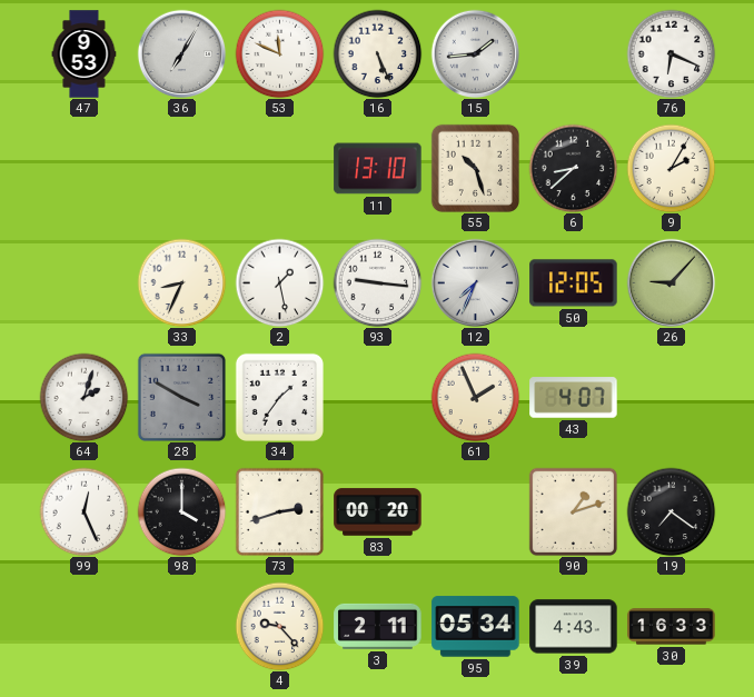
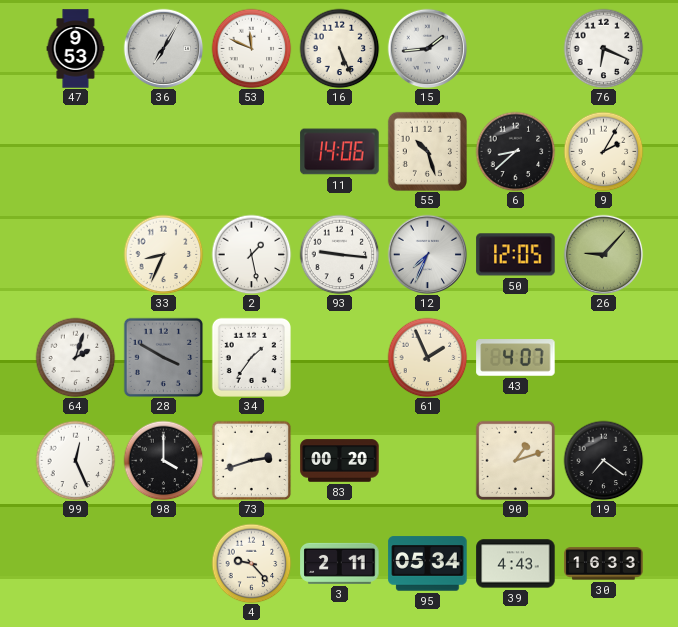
11: 13:10 -> 14:06 (340, 152)
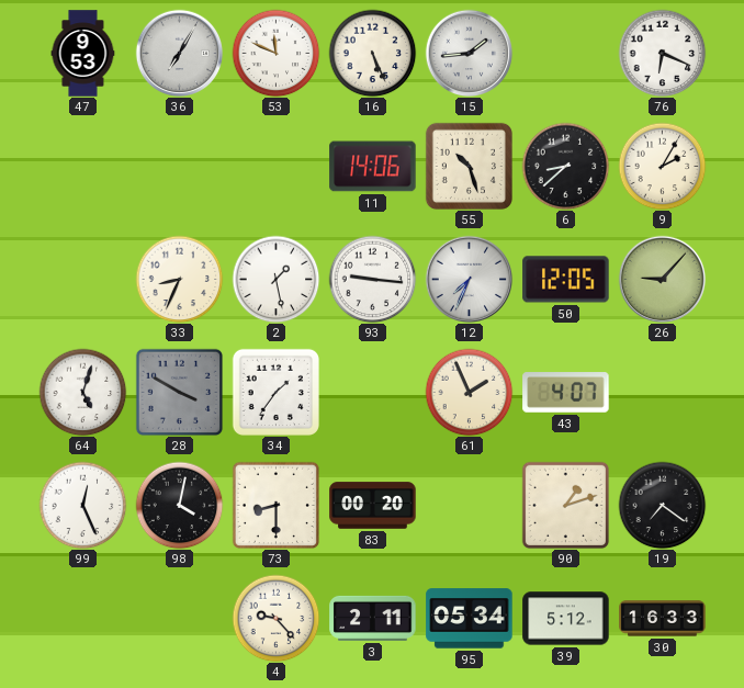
64: 2:03 -> 5:03 (82, 392)
98: 4:00 -> 4:02 (179, 505)
73: 2:42 -> 8:30 (275, 505)
39: 4:43 -> 5:12 (566, 619)
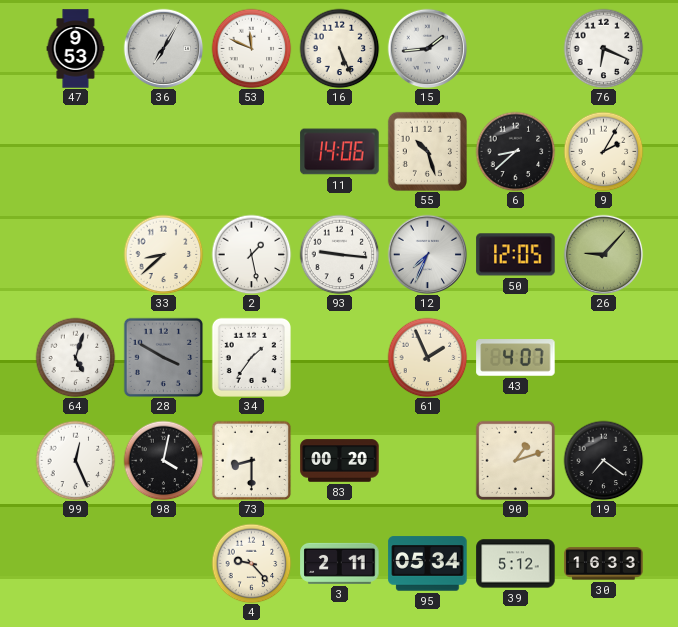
33: 8:34 -> 8:38 (163, 254)
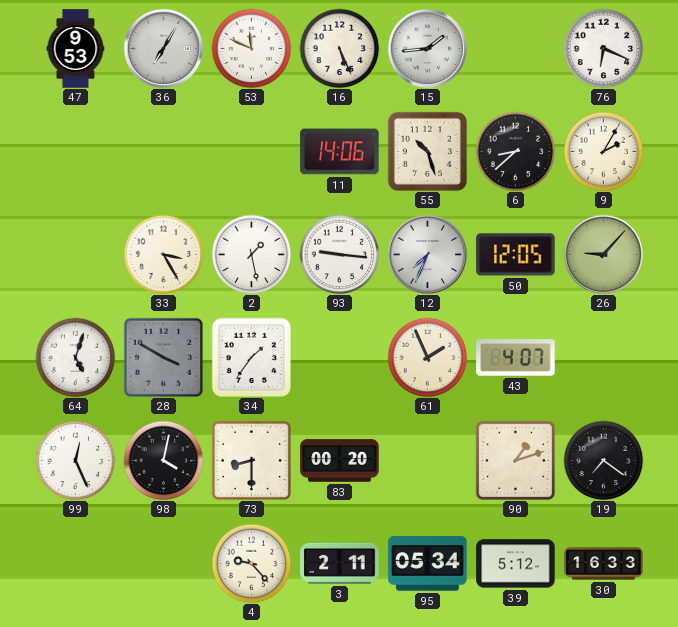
33: 8:38 -> 3:25 (163, 254)
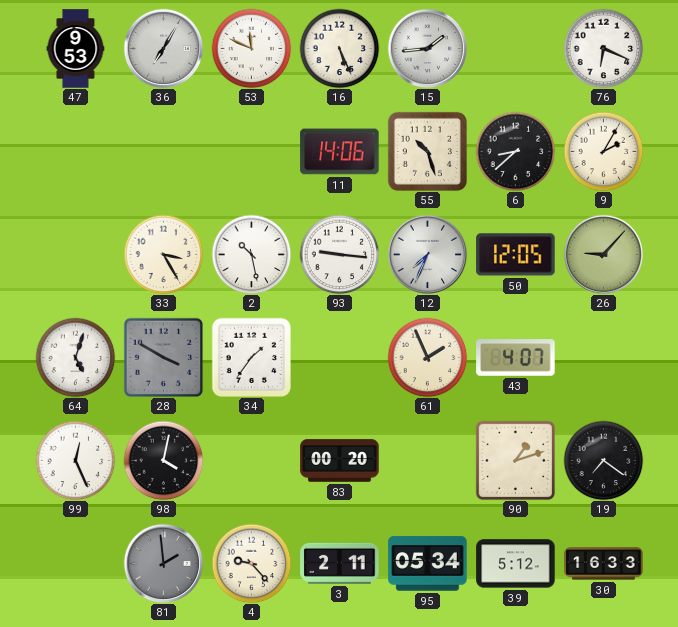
2: 1:28 -> 10:28 (251, 254)
73: 8:30 -> none (251, 460)
81: none -> 1:59 (163, 563)
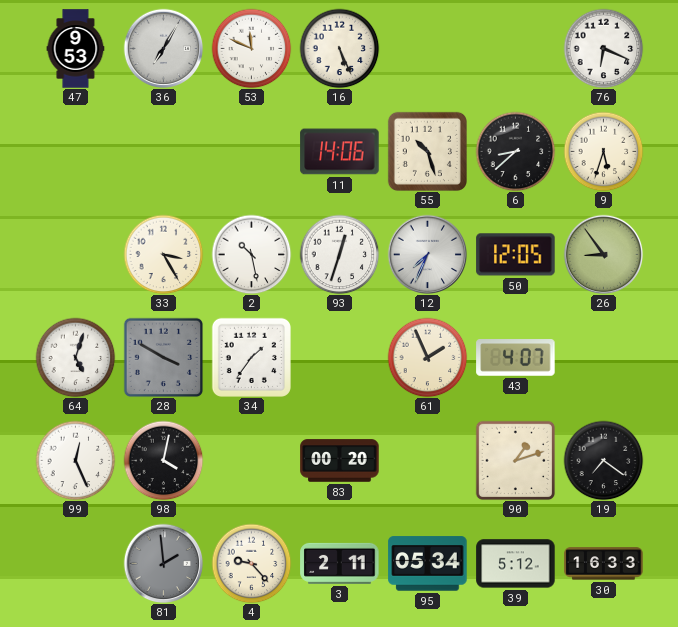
15: 1:44 -> none (427, 48)
9: 2:05 -> 5:33 (603, 151)
93: 9:16 -> 12:33 (339, 254)
26: 9:07 -> 8:54 (603, 254)
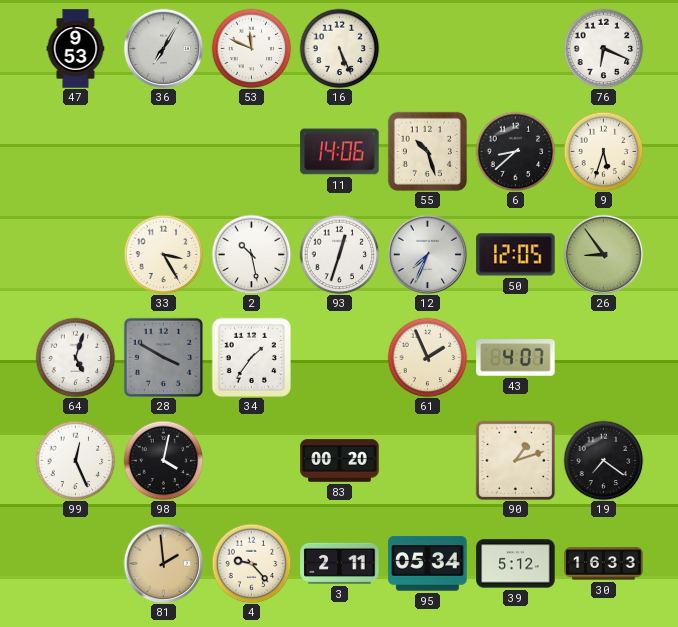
81 dial: grey -> champagne (163, 563)
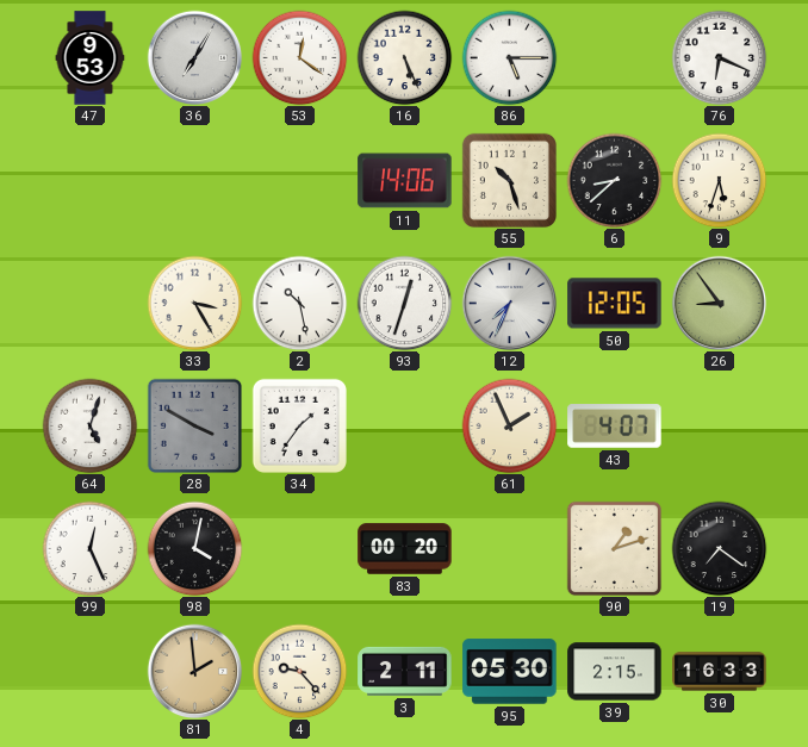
53: 11:49 -> 12:21 (299, 57)
86: none -> 5:15 (509, 57)
95: 05:34 -> 05:30 (510, 672)
39: 5:12 -> 2:15 (615, 672)
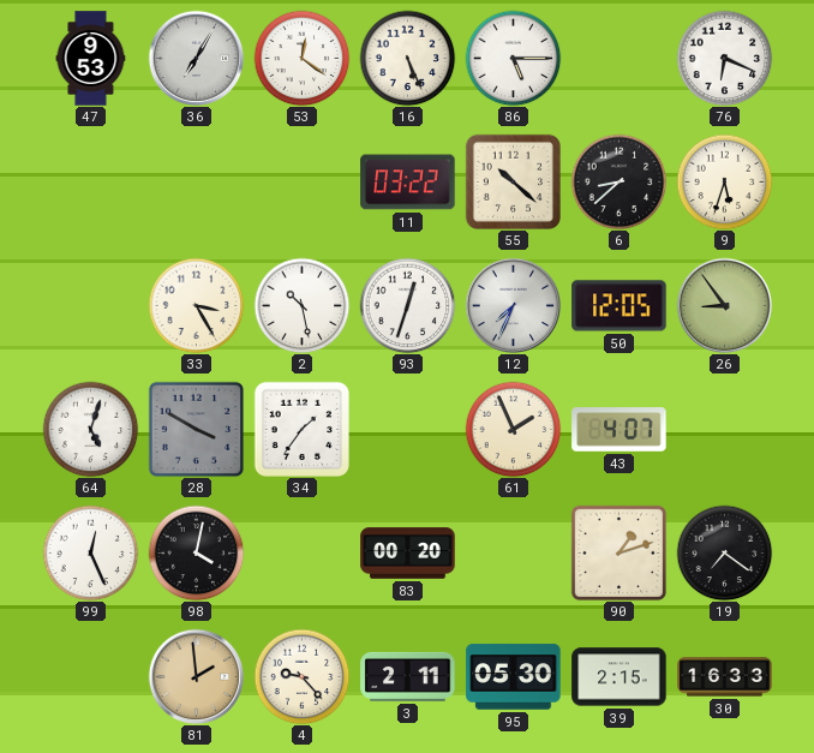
11: 14:06 -> 03:22 (408, 183)
55: 10:27 -> 10:22 (513, 181)
